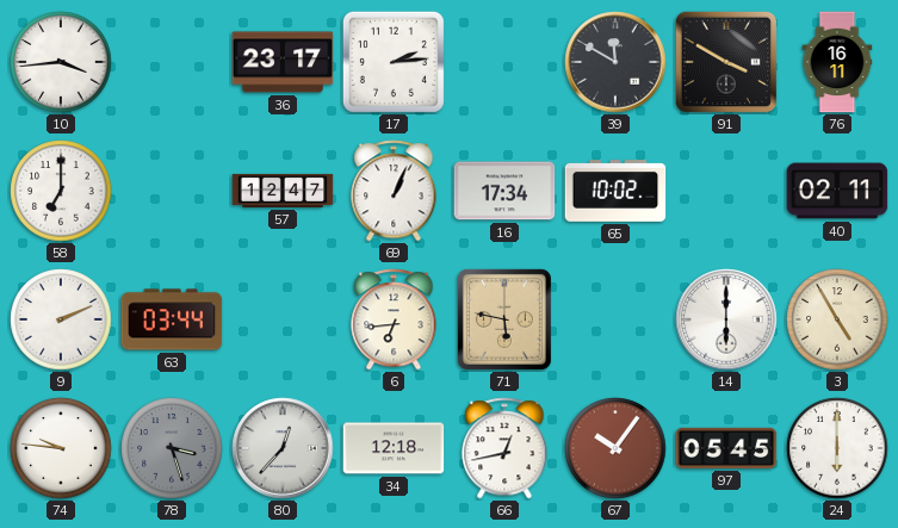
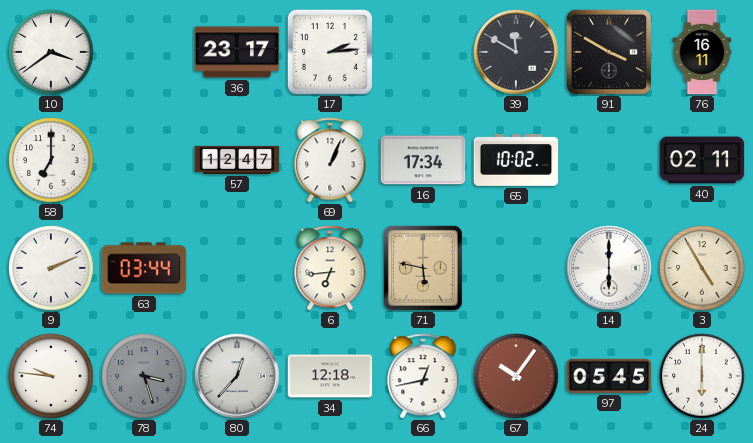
10: 3:44 -> 3:39 (51, 52)
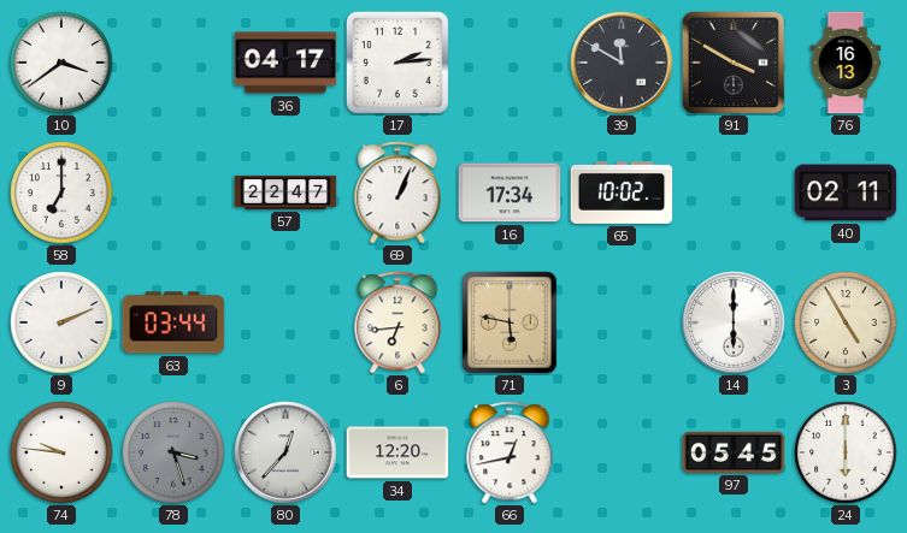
36: 23:17 -> 04:17 (285, 63)
76: 16:11 -> 16:13 (846, 63)
57: 12:47 -> 22:47 (285, 193)
34: 12:18 -> 12:20 (397, 452)
67: 10:06 -> none (516, 376)
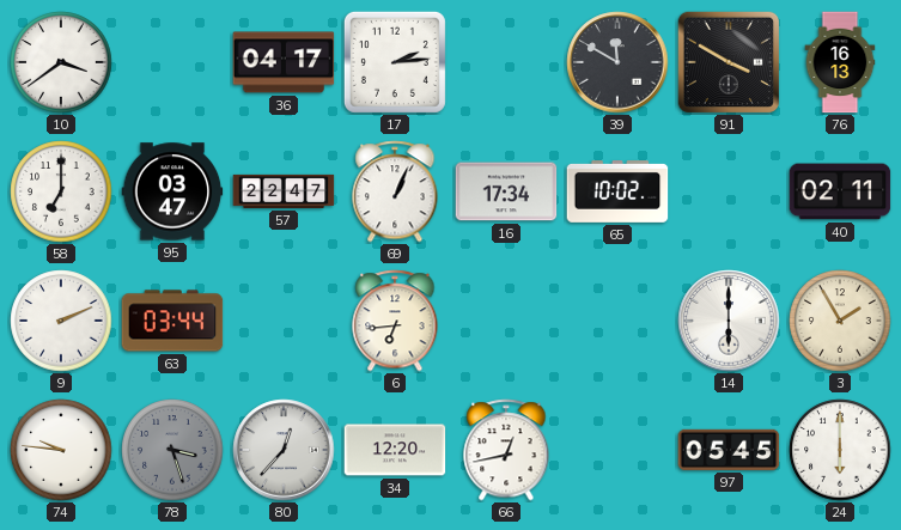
95: none -> 03:47 (172, 191)
71: 5:47 -> none (510, 322)
3: 4:55 -> 1:55 (840, 321)
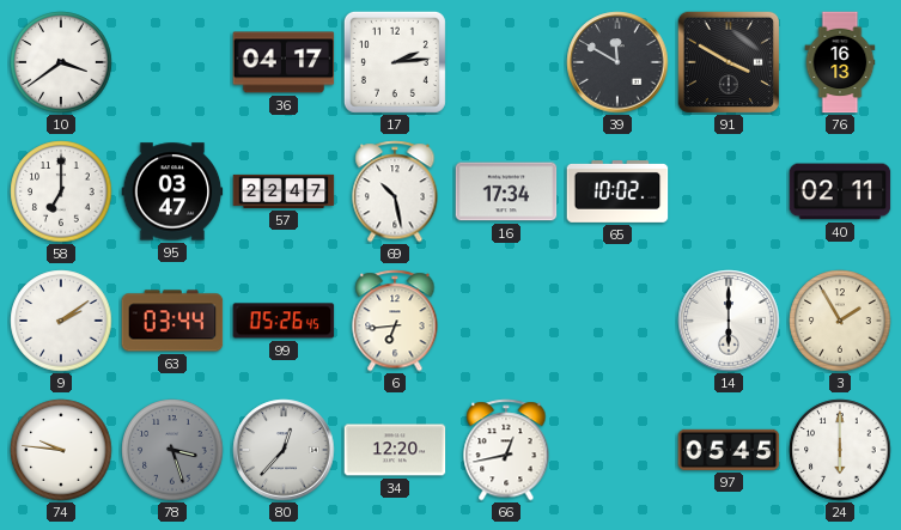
69: 1:04 -> 10:28 (395, 191)
9: 2:11 -> 2:09 (61, 321)
99: none -> 05:26 (284, 321)
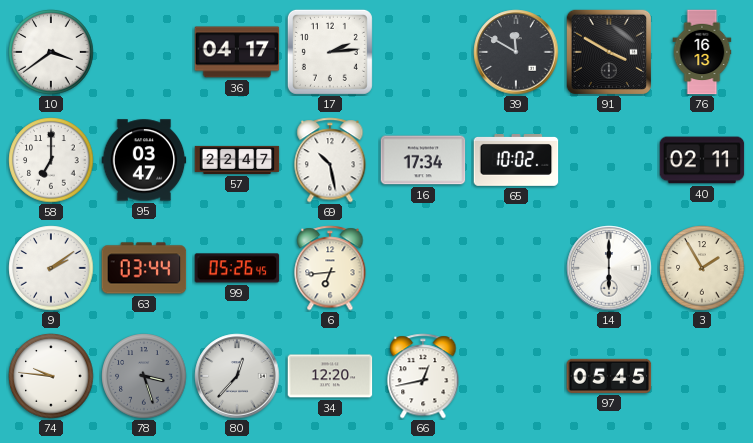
24: 6:00 -> none (840, 450)
